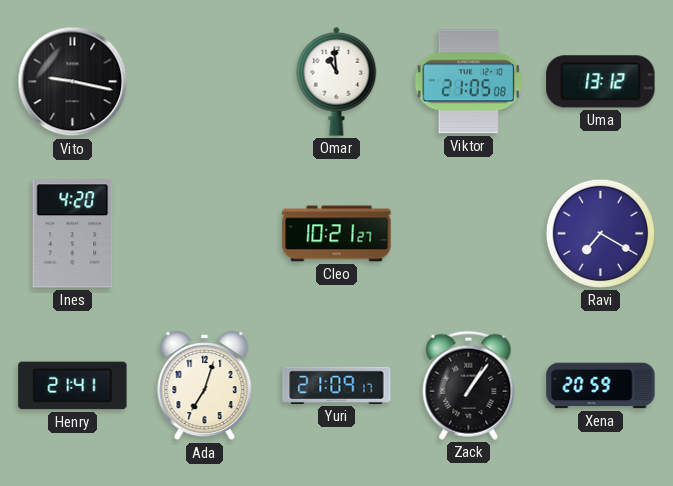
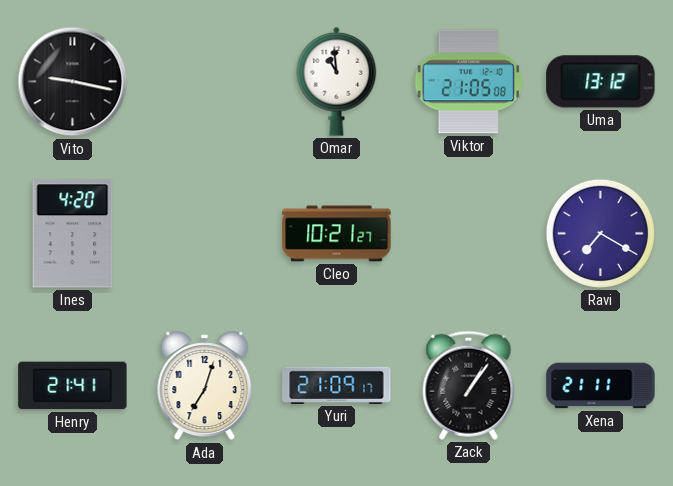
Xena: 20:59 -> 21:11 (601, 386)
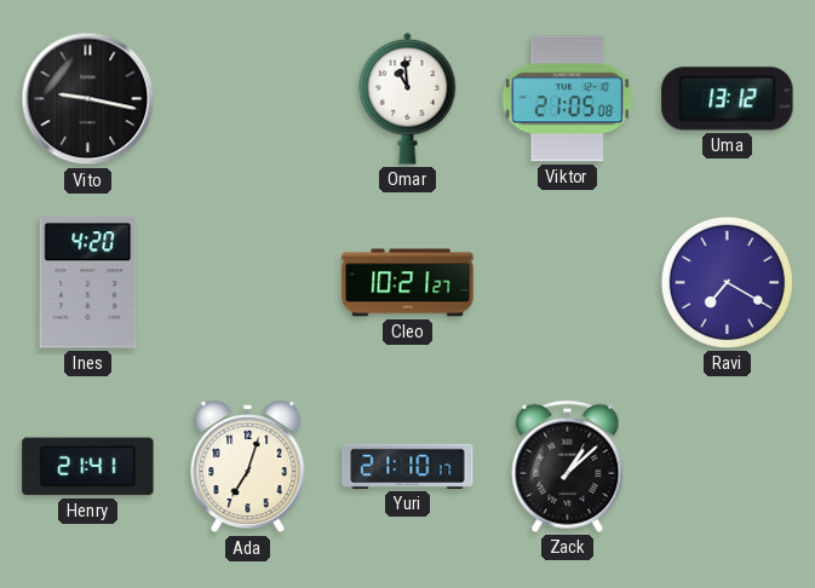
Yuri: 21:09 -> 21:10 (408, 466)
Zack: 1:06 -> 1:08 (568, 466)
Xena: 21:11 -> none (601, 386)
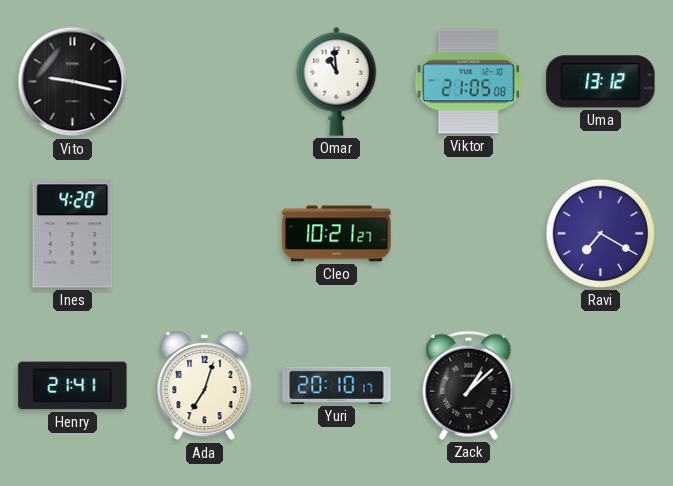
Yuri: 21:10 -> 20:10 (337, 385)
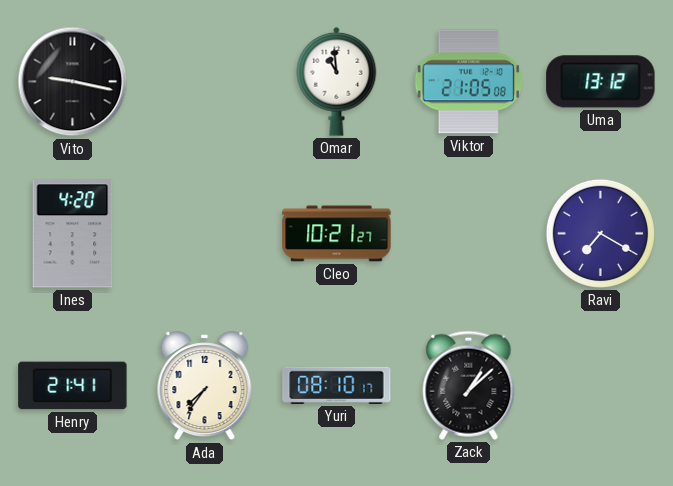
Ada: 7:03 -> 7:36 (205, 386)
Yuri: 20:10 -> 08:10 (337, 385)
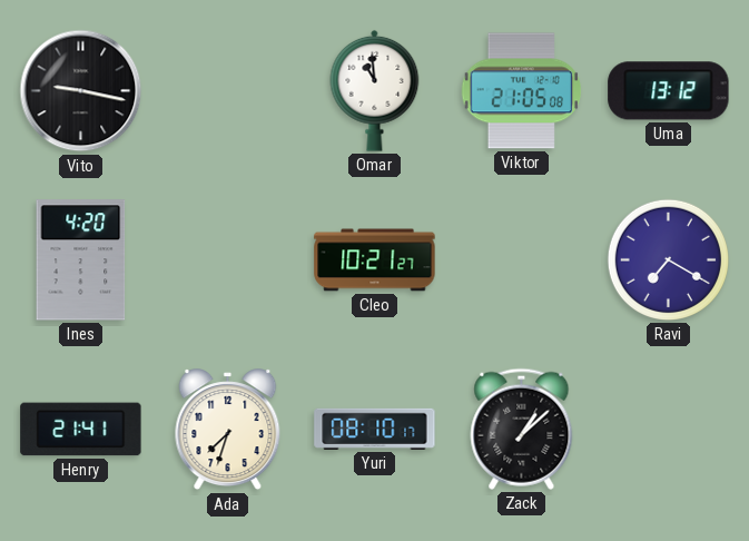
Ada: 7:36 -> 7:33 (228, 430)
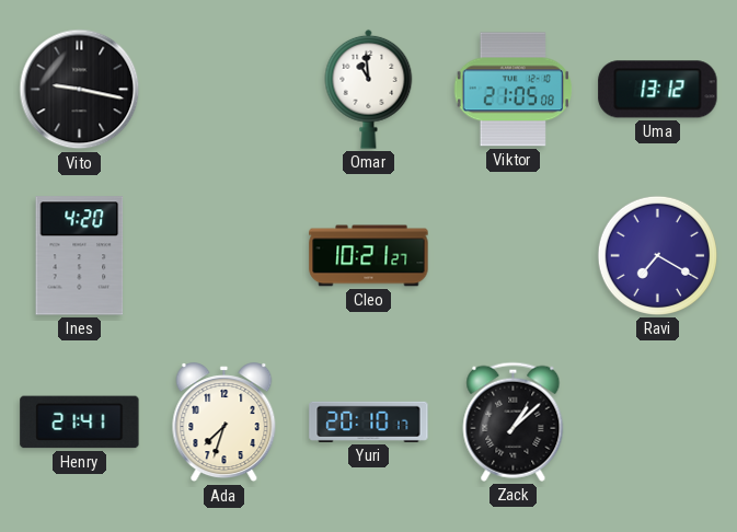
Yuri: 08:10 -> 20:10 (369, 421)
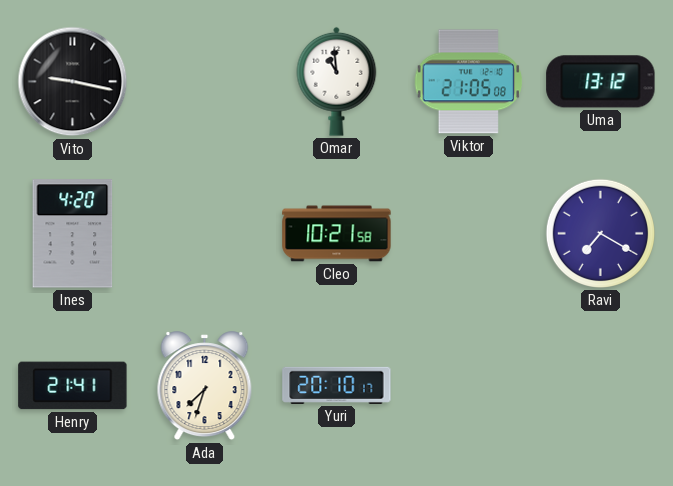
Cleo: 10:21:27 -> 10:21:58 (337, 234)
Zack: 1:08 -> none (514, 421)
